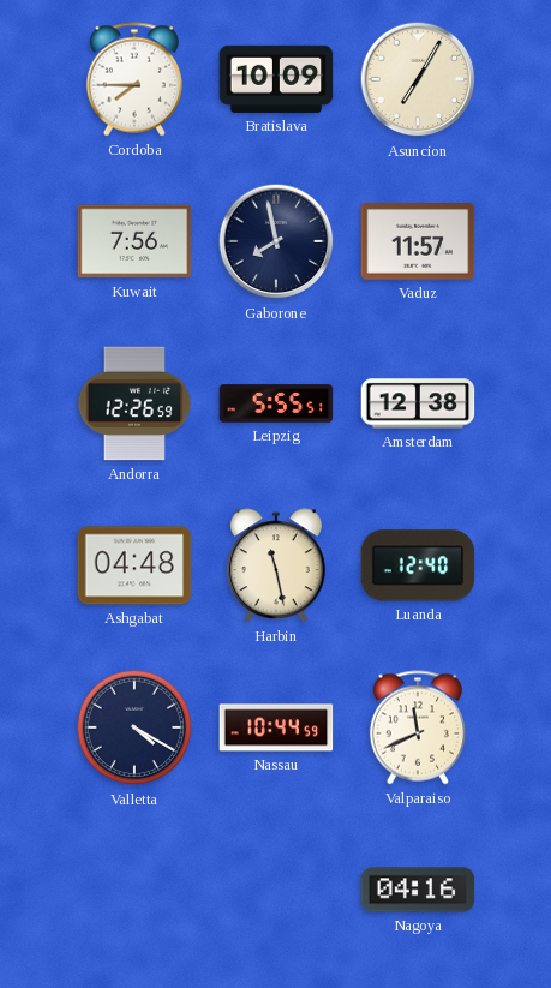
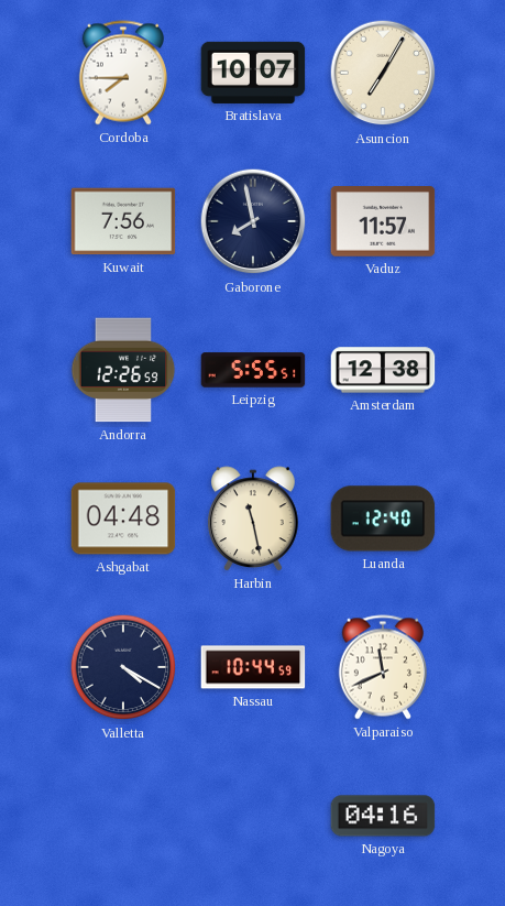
Bratislava: 10:09 -> 10:07 (253, 73)
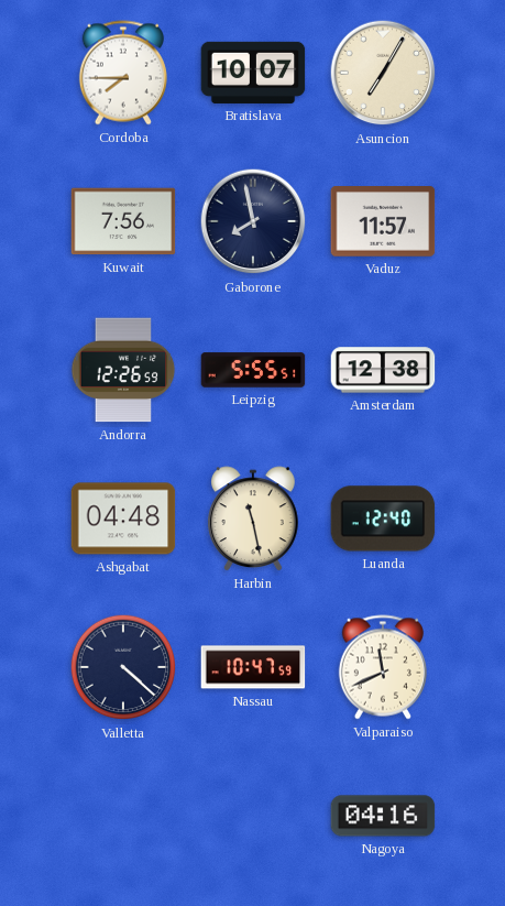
Valletta: 4:20 -> 4:22 (123, 667)
Nassau: 10:44 -> 10:47 (253, 667)
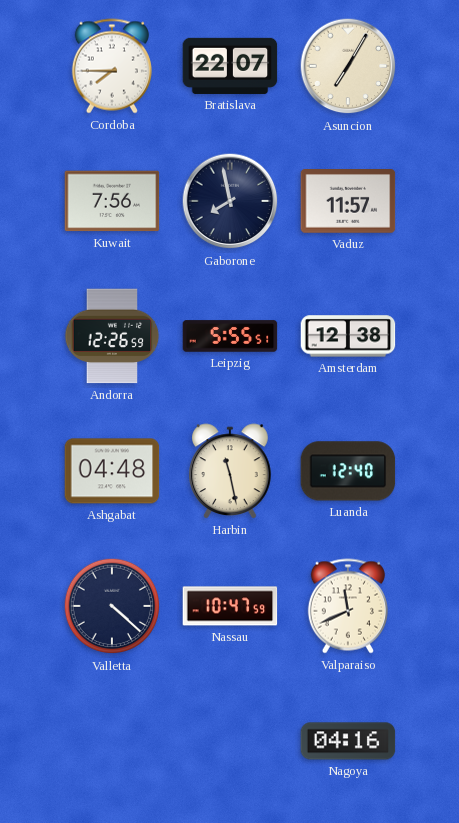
Bratislava: 10:07 -> 22:07 (230, 66)
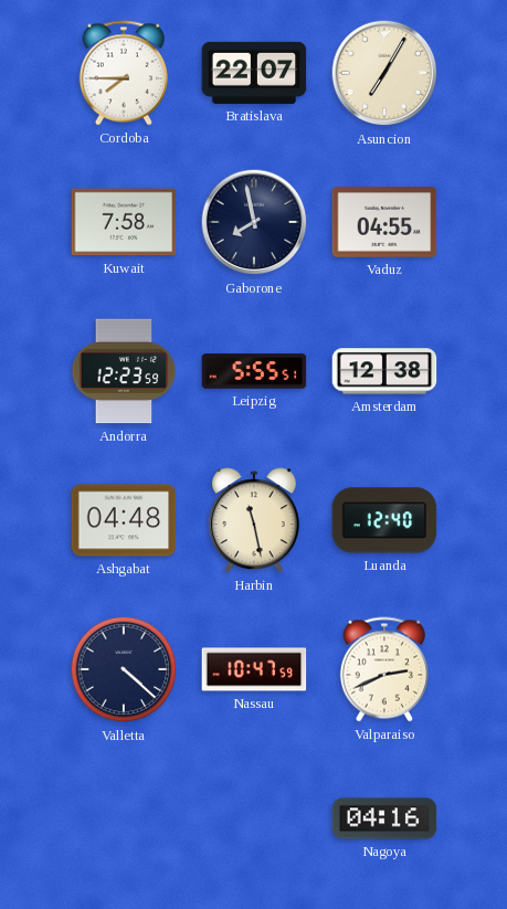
Kuwait: 7:56 -> 7:58 (124, 222)
Vaduz: 11:57 -> 04:55 (384, 223)
Andorra: 12:26 -> 12:23 (124, 371)
Valparaiso: 11:41 -> 2:41 (384, 669)
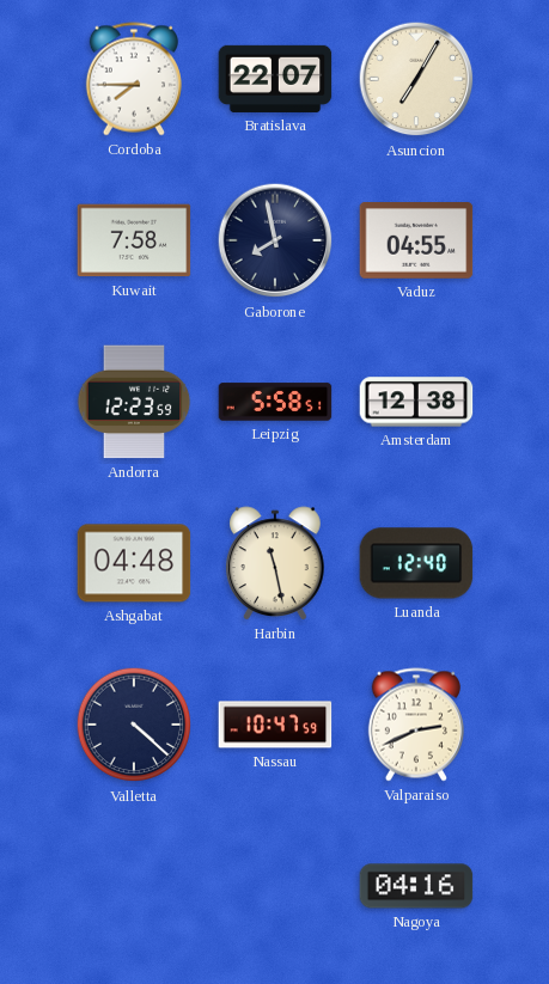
Leipzig: 5:55 -> 5:58 (275, 402)
